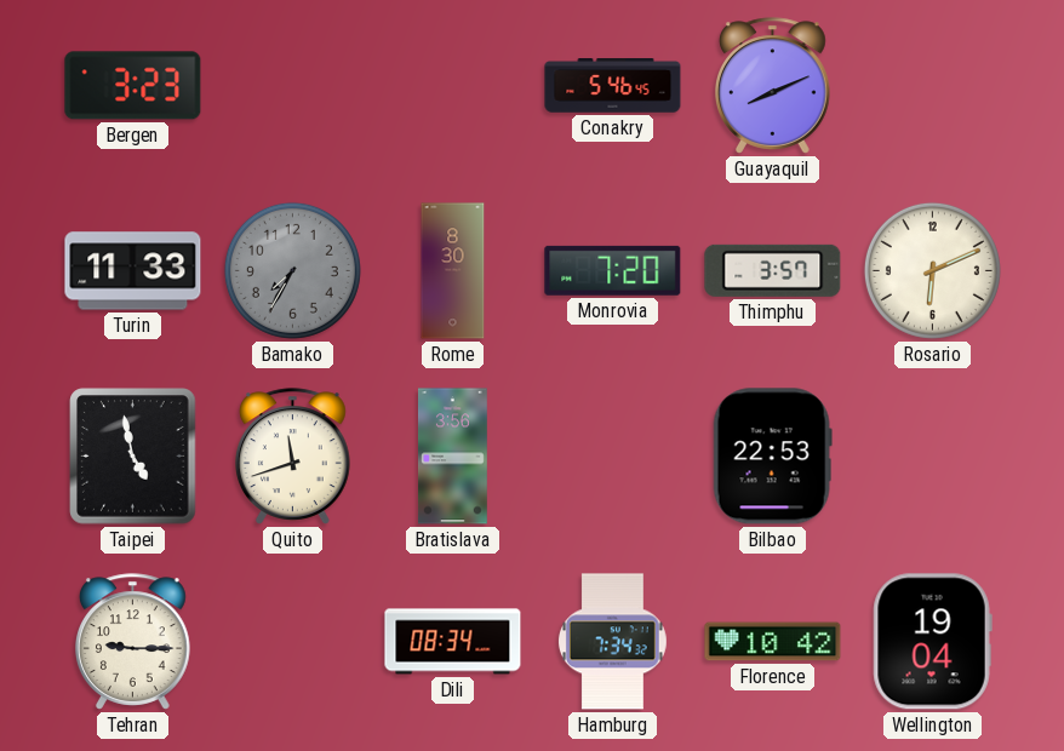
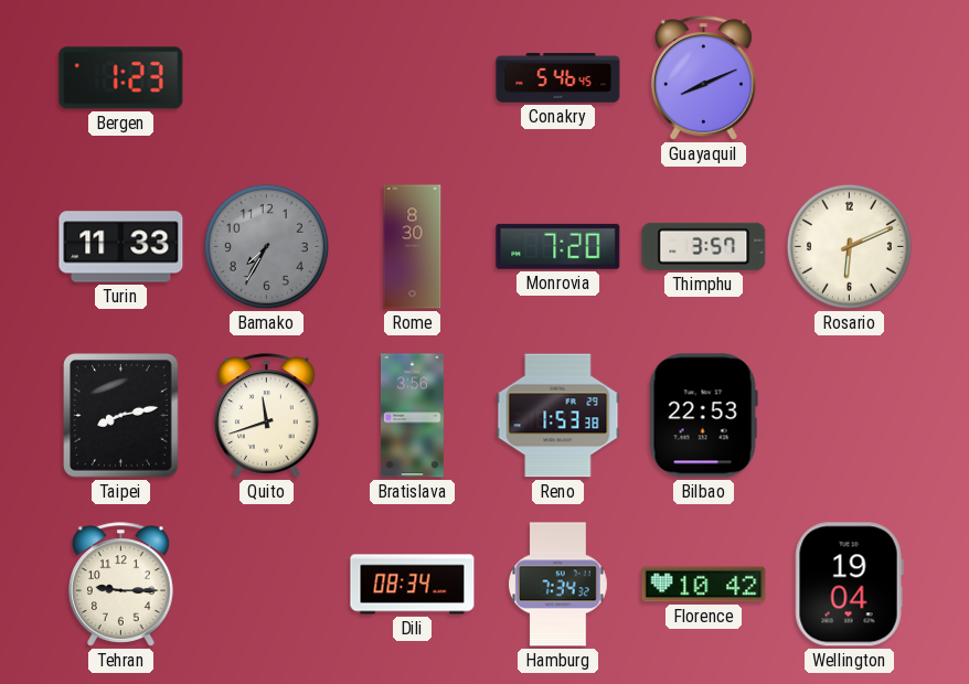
Bergen: 3:23 -> 1:23 (121, 78)
Taipei: 4:58 -> 8:13 (121, 416)
Reno: none -> 1:53 (558, 416)
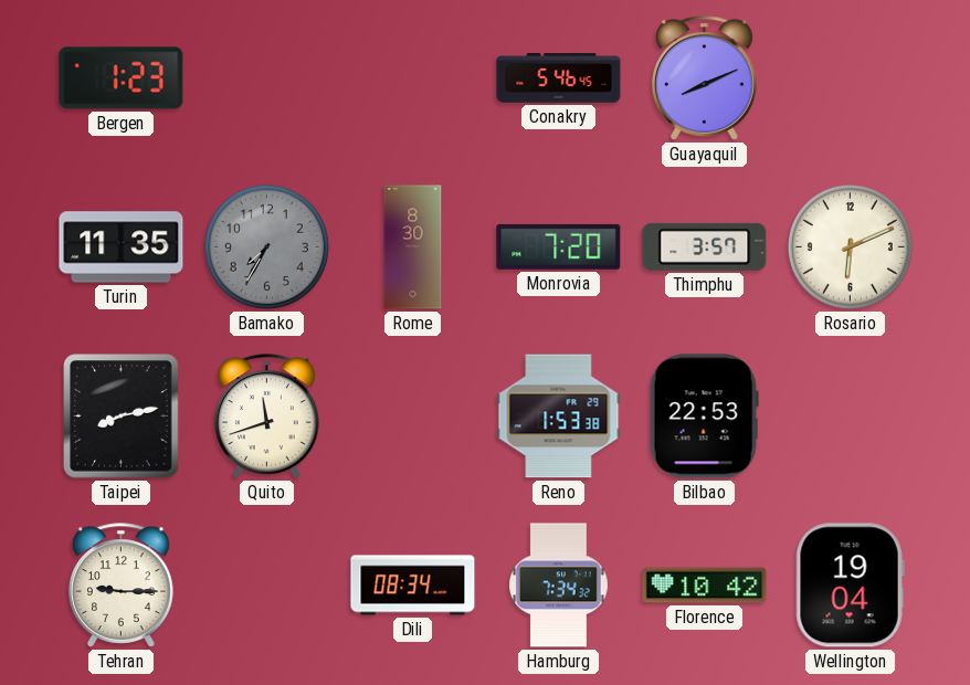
Turin: 11:33 -> 11:35 (122, 247)
Bratislava: 3:56 -> none (413, 416)
